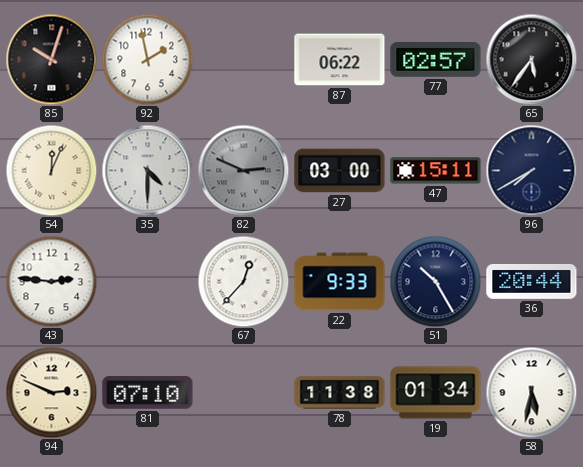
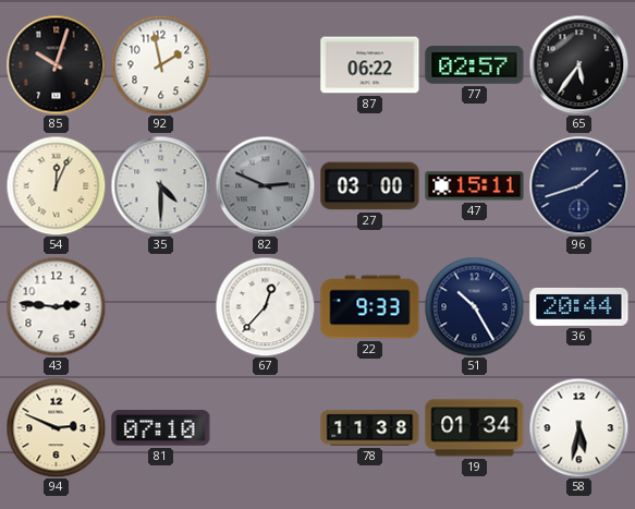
96: 7:40 -> 1:42 (578, 185)
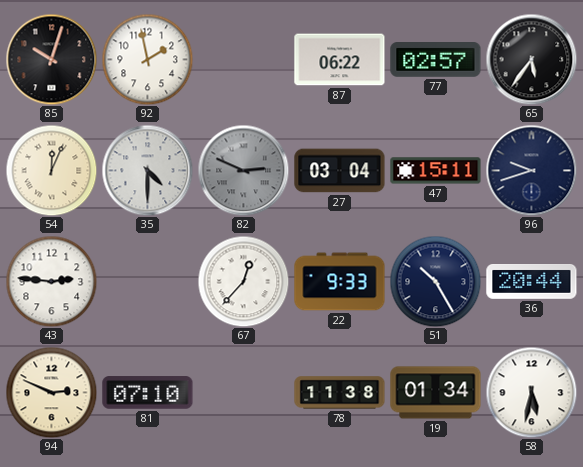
27: 03:00 -> 03:04 (340, 171)
96: 1:42 -> 9:42 (531, 170)
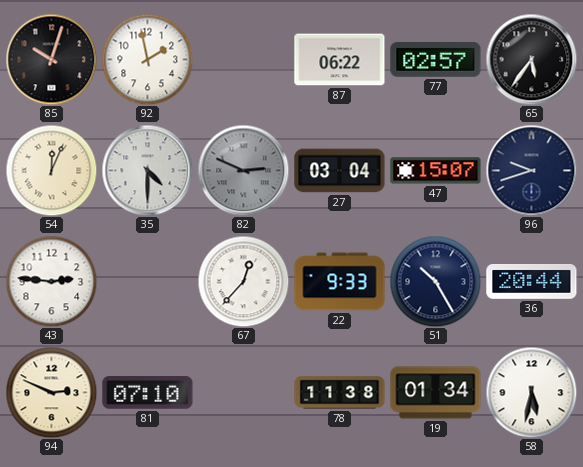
47: 15:11 -> 15:07 (436, 171)
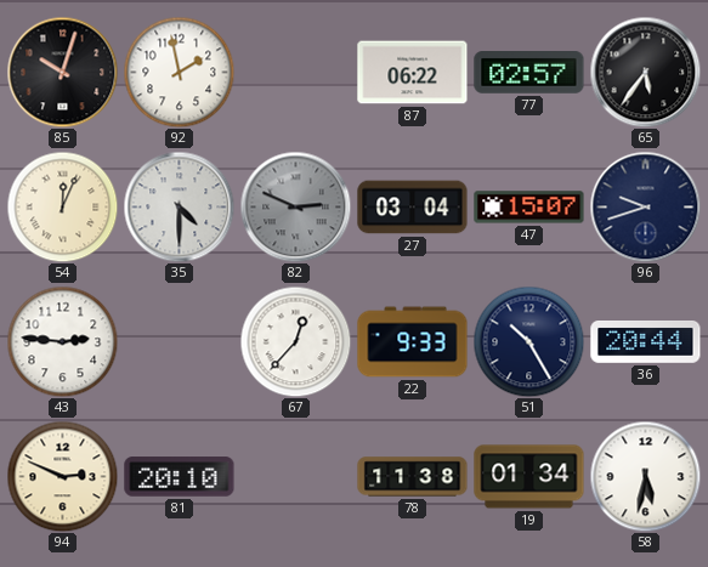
81: 07:10 -> 20:10 (180, 477)
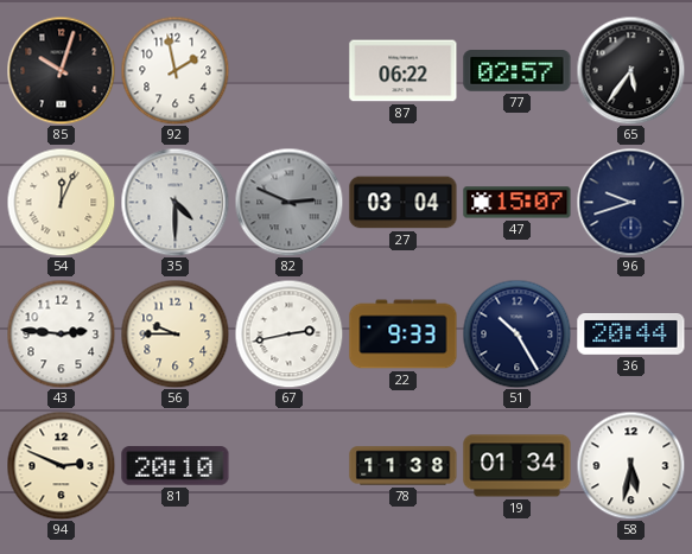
56: none -> 9:45 (174, 333)
67: 12:37 -> 2:43 (288, 333)
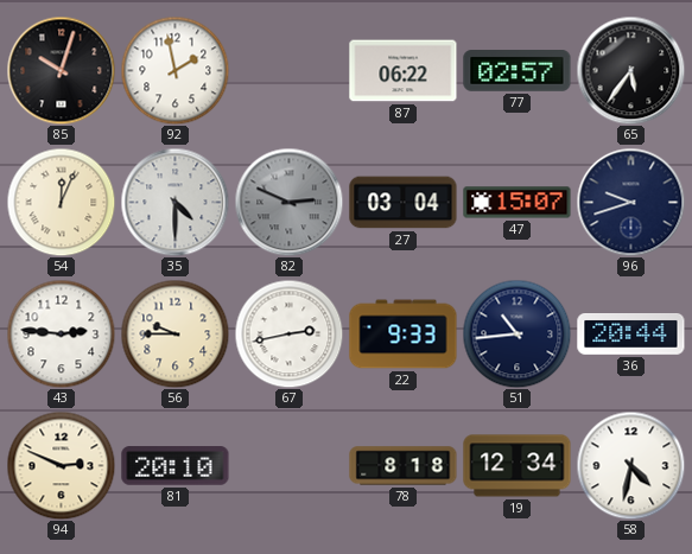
51: 10:25 -> 10:44 (516, 333)
78: 11:38 -> 8:18 (404, 466)
19: 01:34 -> 12:34 (518, 466)
58: 5:32 -> 4:32 (630, 465)
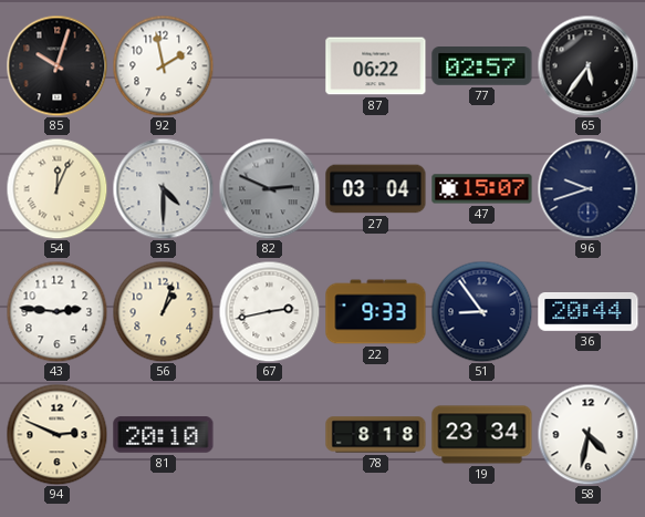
56: 9:45 -> 1:03 (163, 311)
51: 10:44 -> 8:54 (481, 311)
19: 12:34 -> 23:34 (482, 435)
